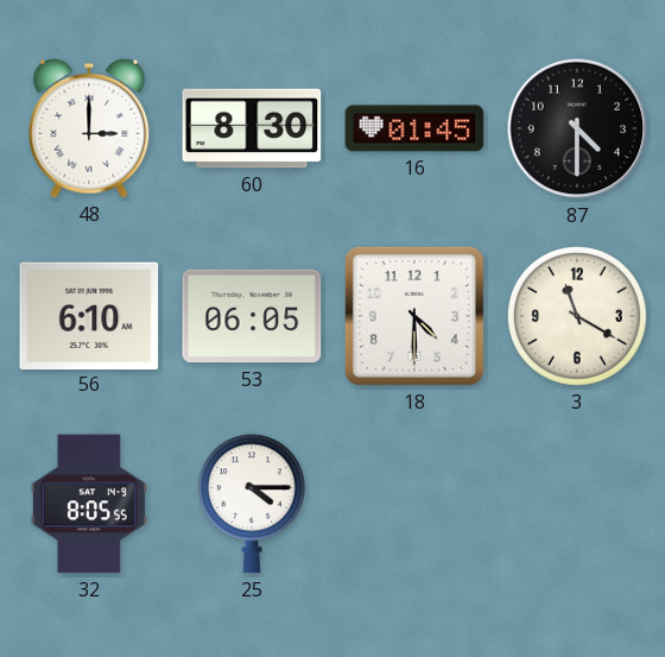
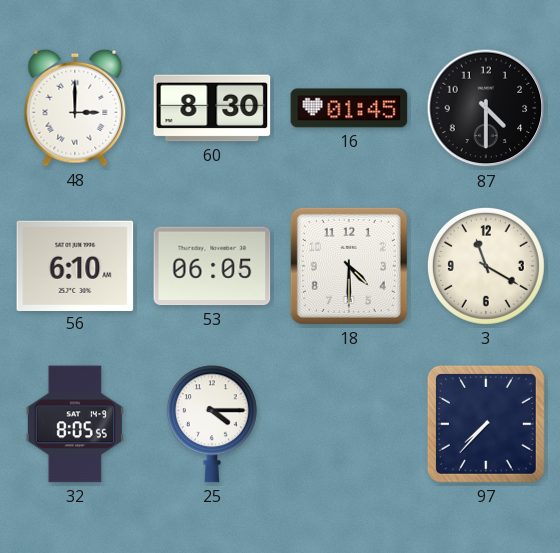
97: none -> 7:37 (486, 424)
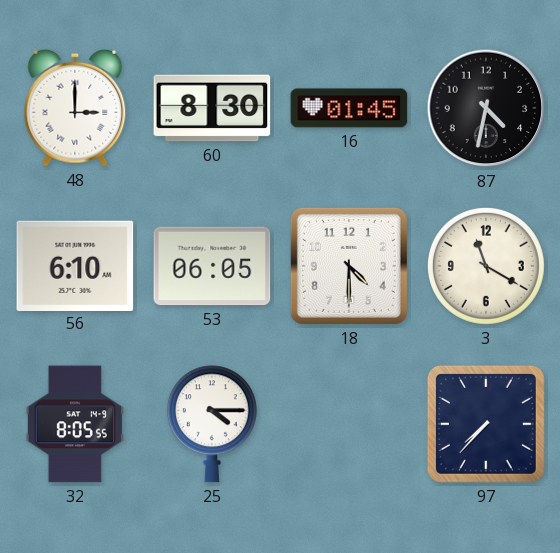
87: 4:30 -> 4:32 (486, 108)
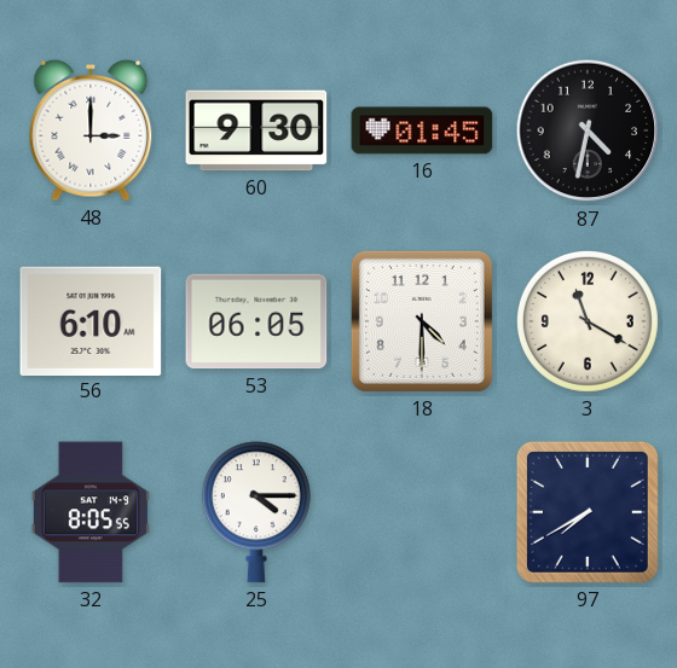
60: 8:30 -> 9:30 (256, 130)
97: 7:37 -> 7:40 (588, 512)
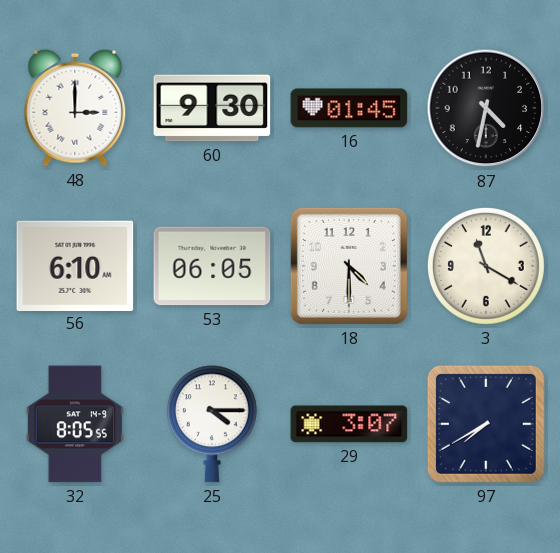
29: none -> 3:07 (349, 424)
